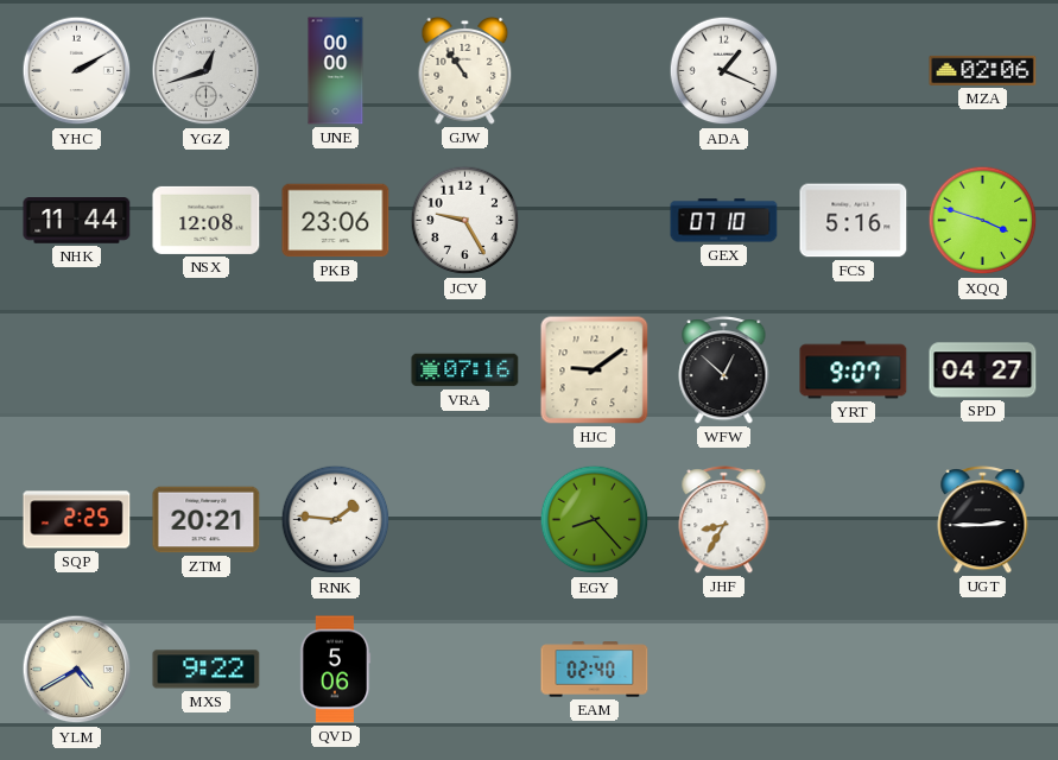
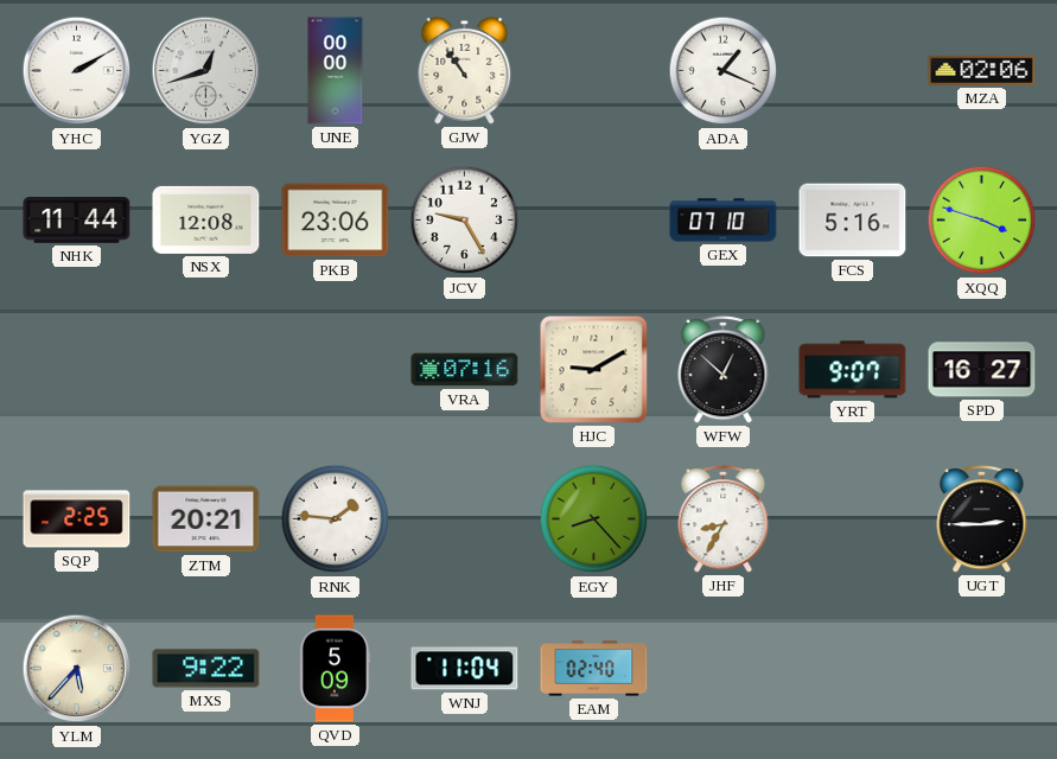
HJC: 9:09 -> 9:10 (594, 370)
SPD: 04:27 -> 16:27 (982, 370)
YLM: 4:40 -> 5:37 (77, 669)
QVD: 5:06 -> 5:09 (335, 669)
WNJ: none -> 11:04 (465, 669)
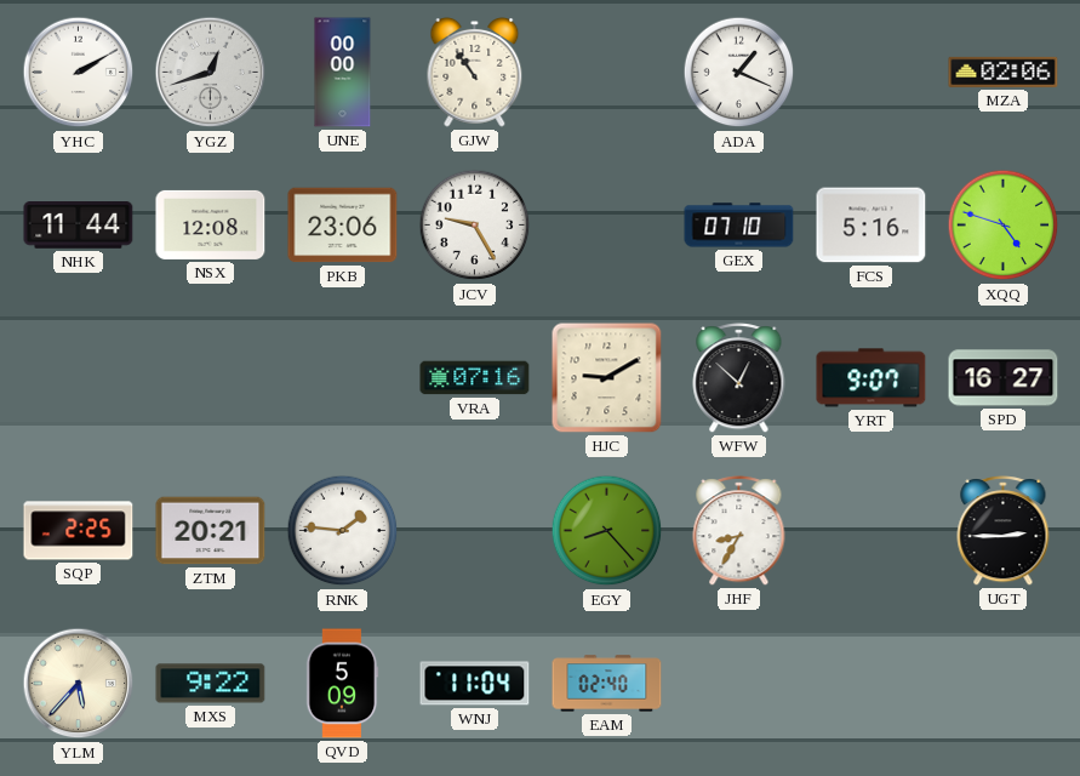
XQQ: 3:48 -> 4:48 (1004, 226)
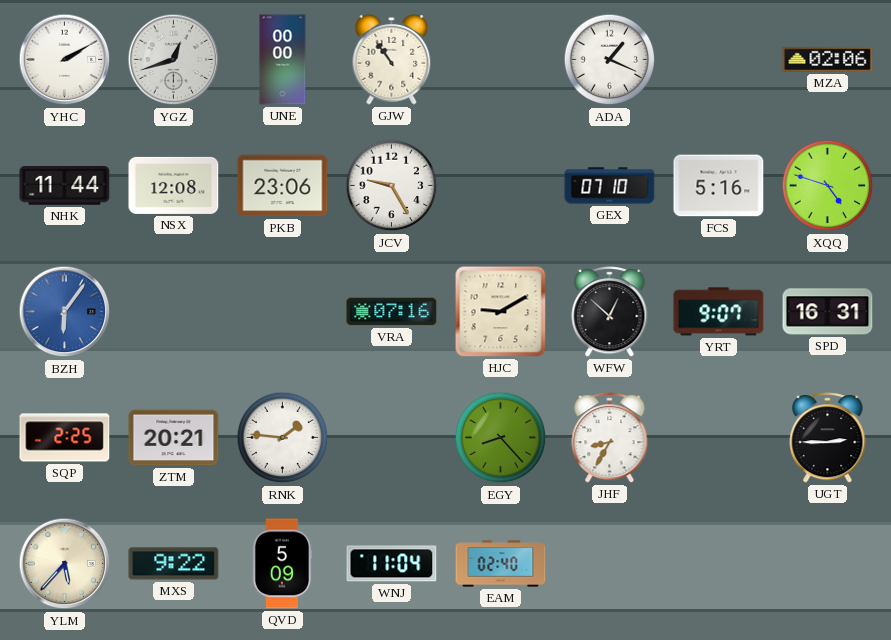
BZH: none -> 6:06 (65, 312)
SPD: 16:27 -> 16:31 (828, 312)
